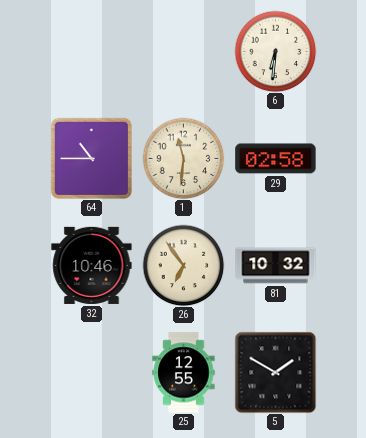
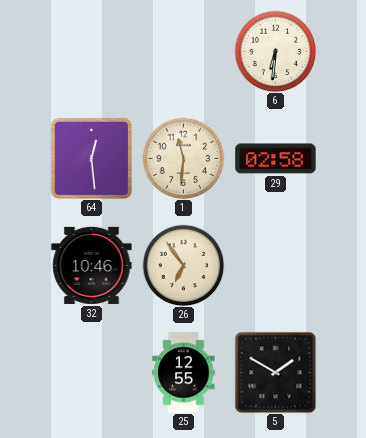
64: 10:45 -> 12:29 (91, 158)
81: 10:32 -> none (276, 266)
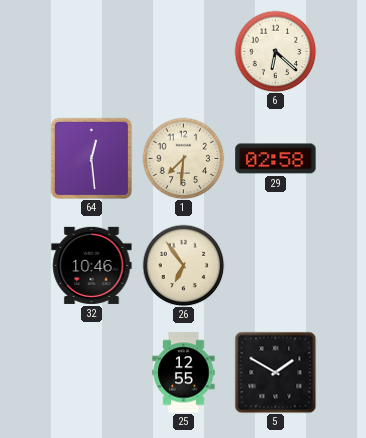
6: 6:31 -> 6:22 (275, 51)
1: 11:31 -> 7:31 (183, 158)
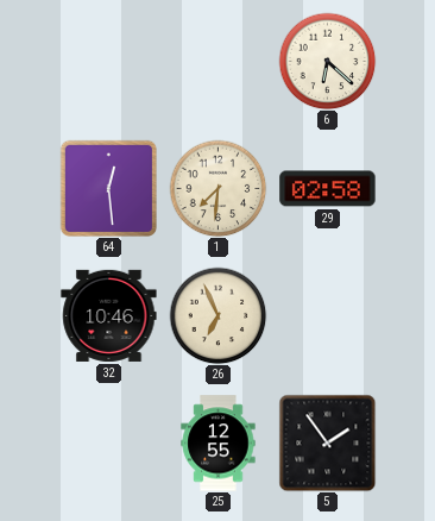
26: 6:54 -> 6:56 (218, 315)
5: 1:50 -> 1:54 (327, 442)
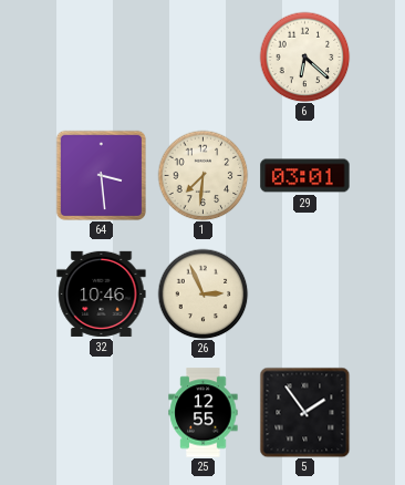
64: 12:29 -> 3:29 (101, 175)
29: 02:58 -> 03:01 (305, 176)
26: 6:56 -> 2:56 (202, 293)
